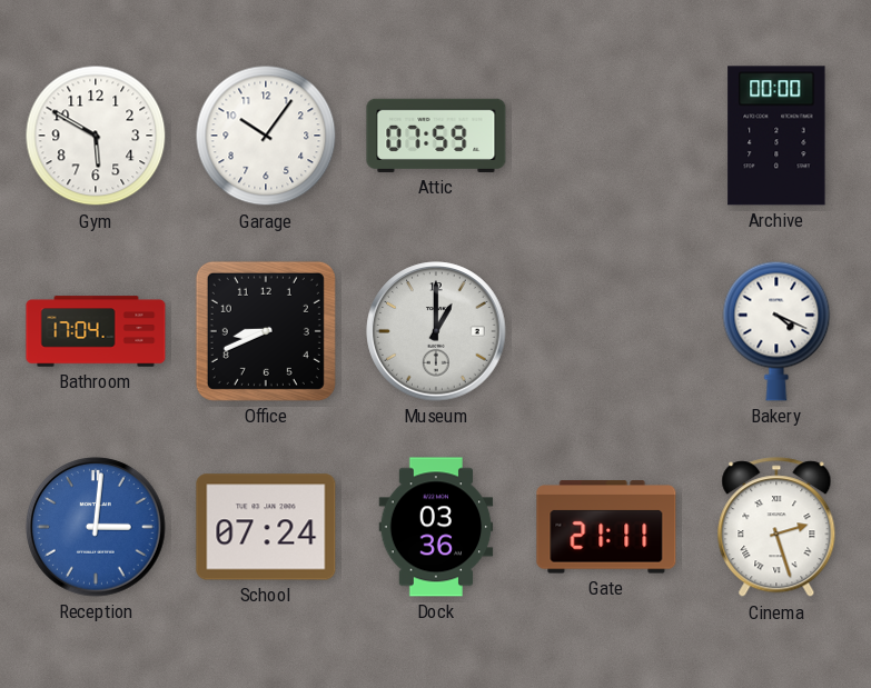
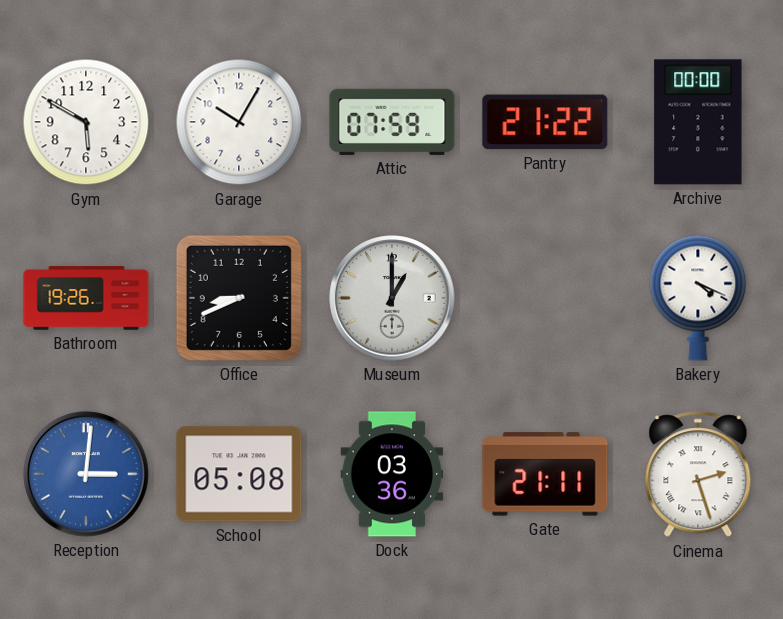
Garage: 10:06 -> 10:05 (239, 122)
Pantry: none -> 21:22 (545, 122)
Bathroom: 17:04 -> 19:26 (86, 298)
School: 07:24 -> 05:08 (239, 474)
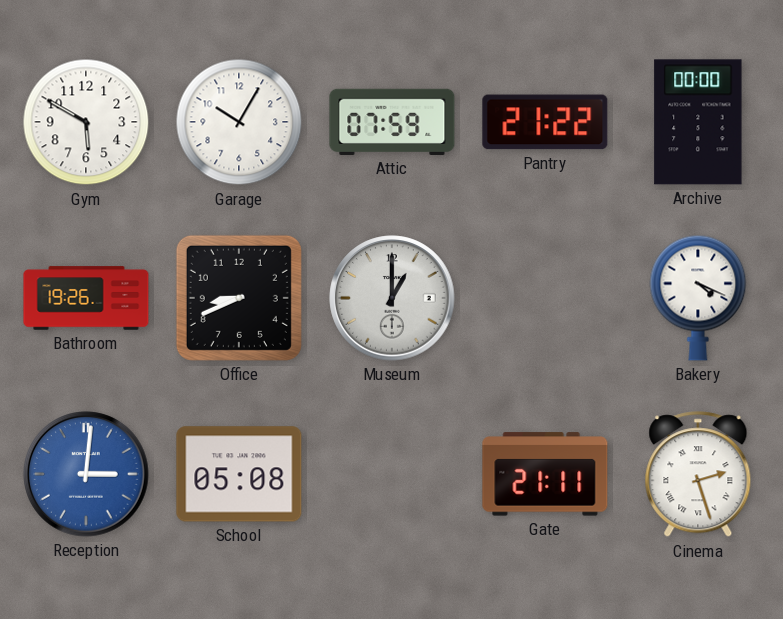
Dock: 03:36 -> none (392, 474)
